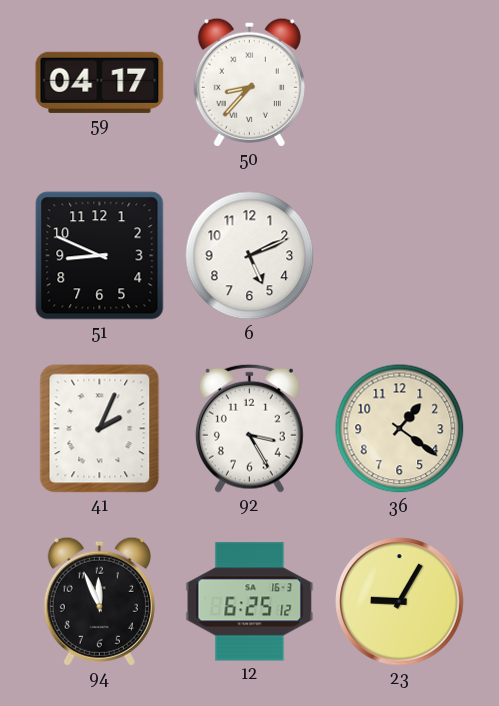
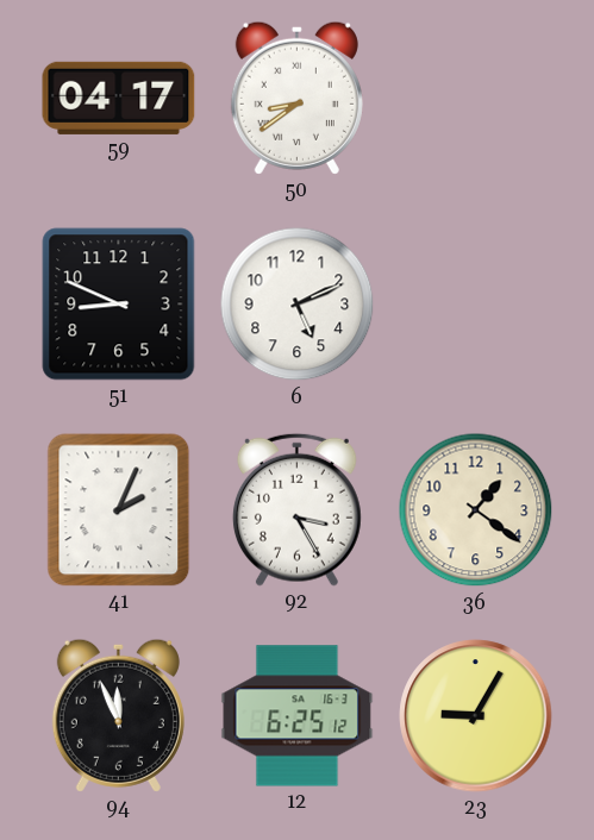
50: 8:37 -> 8:39 (296, 98)
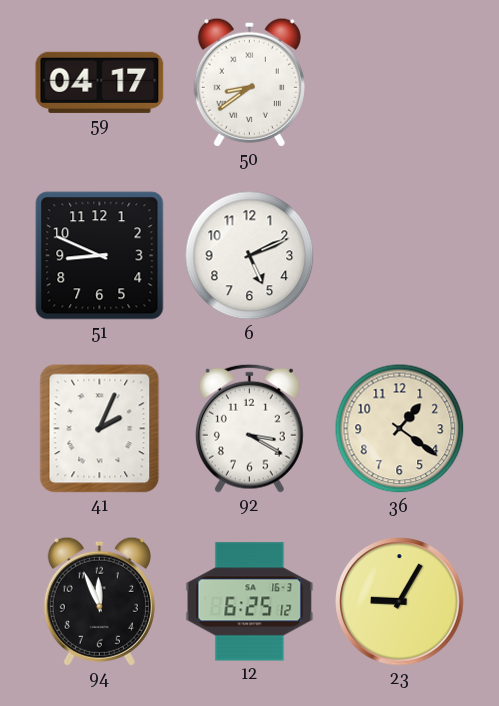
92: 3:25 -> 3:20 (249, 428)
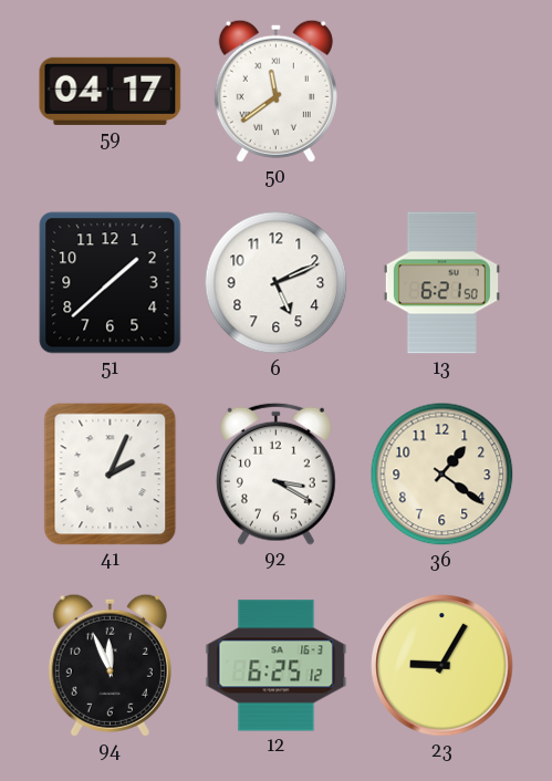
50: 8:39 -> 11:39 (275, 91)
51: 8:49 -> 1:38 (111, 283)
13: none -> 6:21 (441, 283)
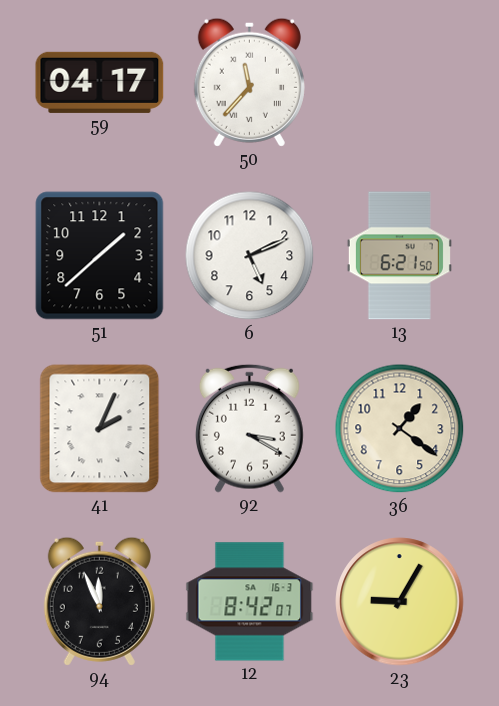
50: 11:39 -> 11:37 (249, 82)
12: 6:25 -> 8:42 (250, 602)
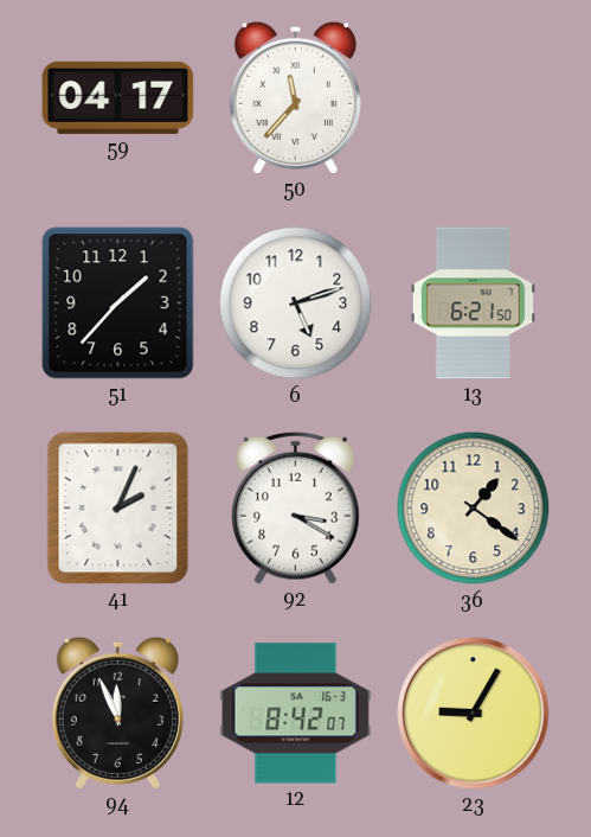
51: 1:38 -> 1:37 (118, 304)
6: 5:11 -> 5:12 (296, 304)
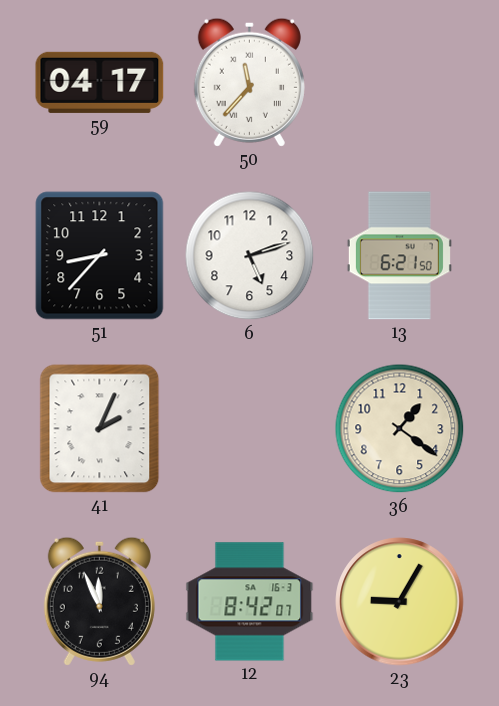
51: 1:37 -> 8:37 (100, 256)
92: 3:20 -> none (295, 507)
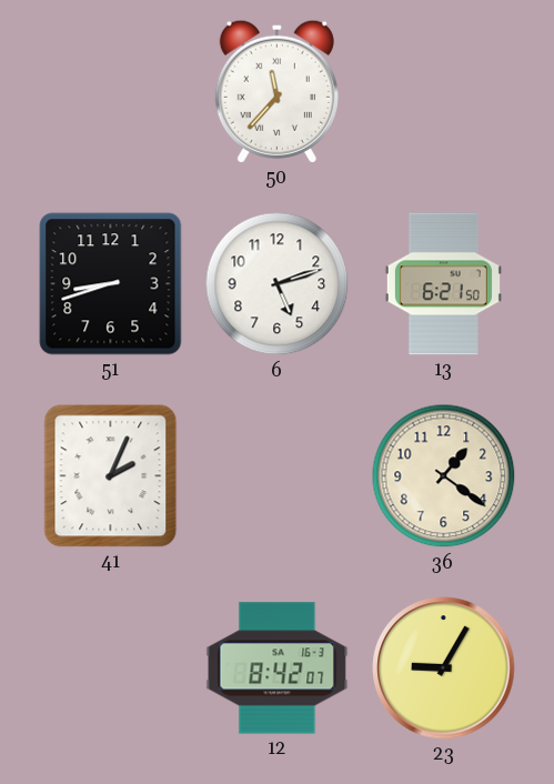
59: 04:17 -> none (100, 82)
51: 8:37 -> 8:42 (111, 284)
94: 11:56 -> none (99, 601)
